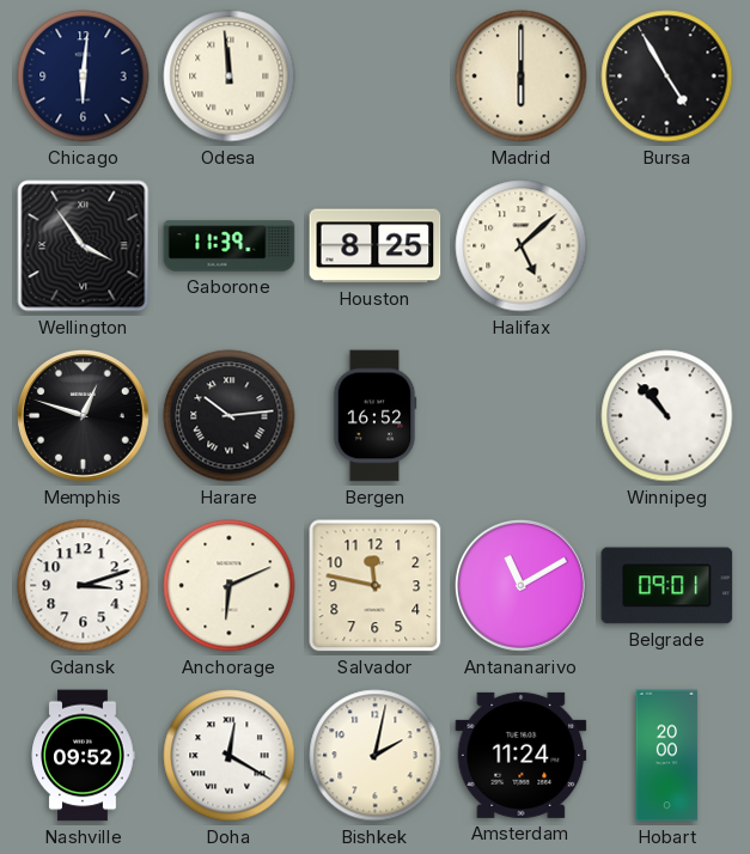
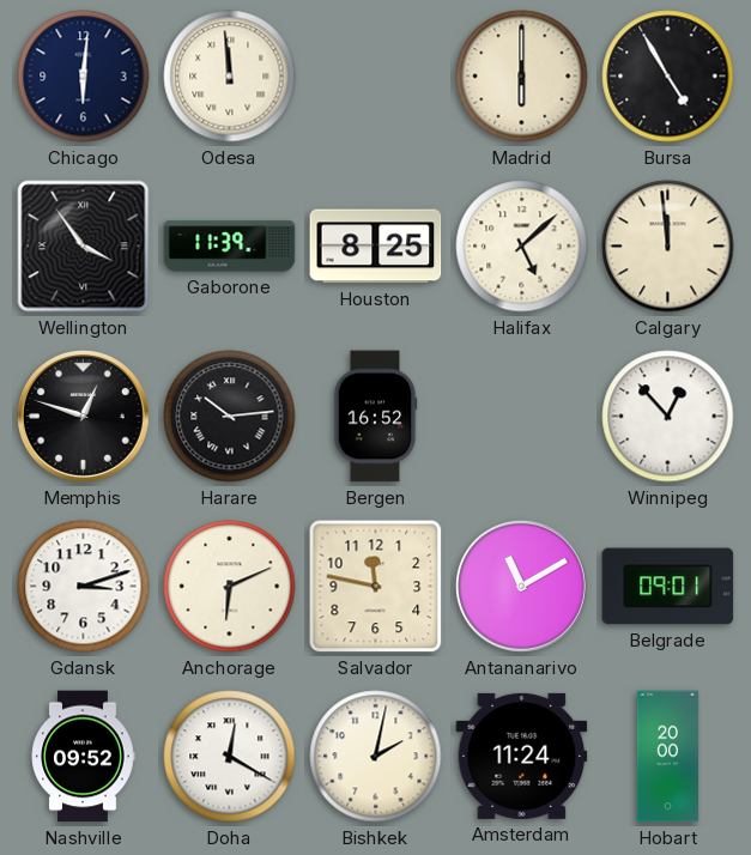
Calgary: none -> 11:59 (668, 247)
Winnipeg: 10:53 -> 12:53 (668, 417)
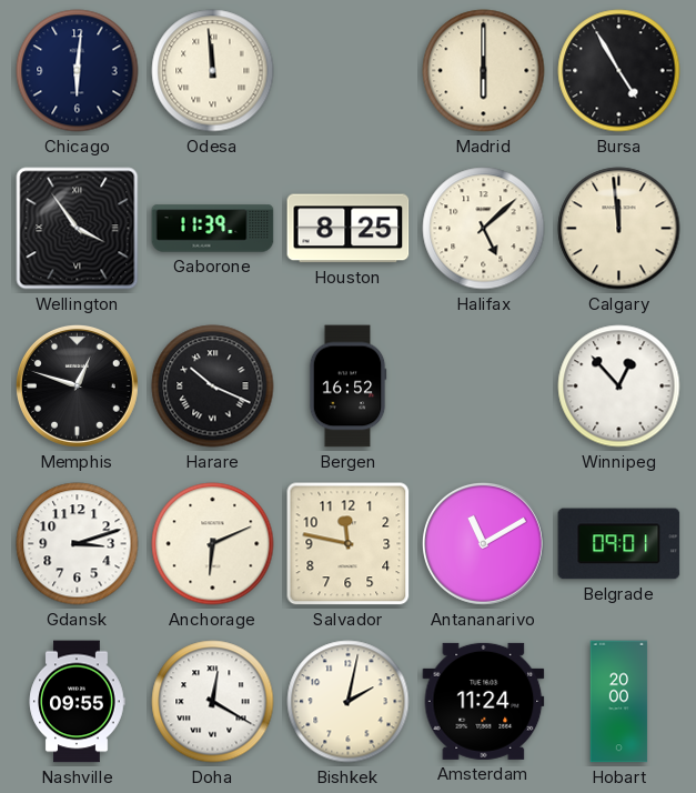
Harare: 10:14 -> 10:19 (213, 387)
Nashville: 09:52 -> 09:55 (77, 702)
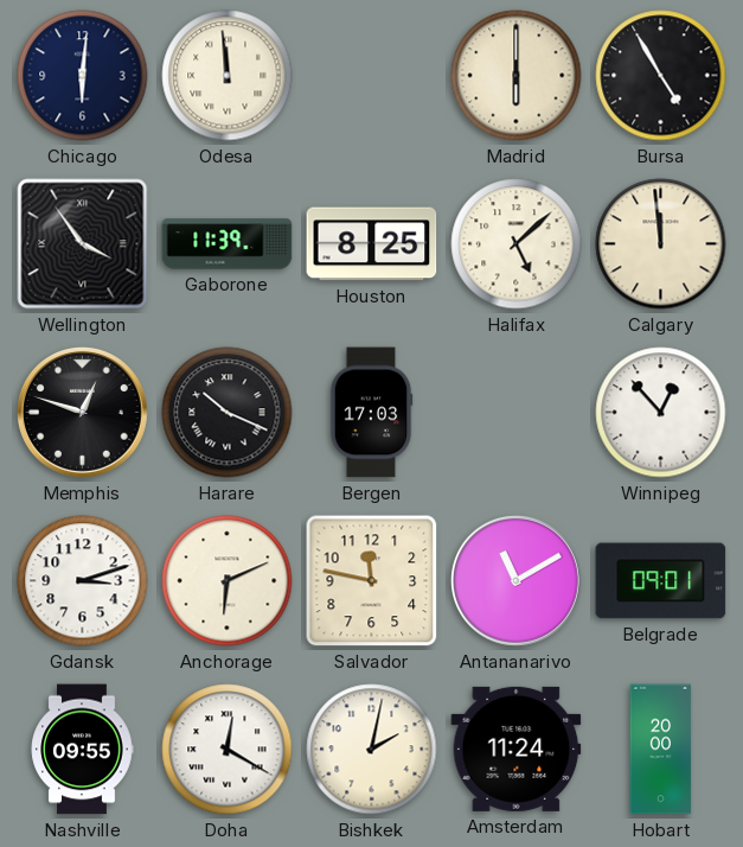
Bergen: 16:52 -> 17:03 (371, 413)
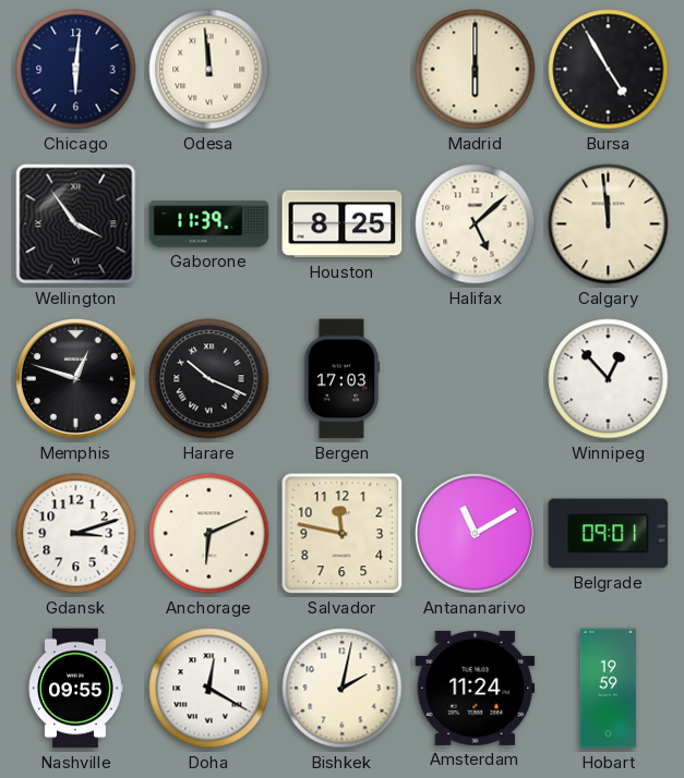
Hobart: 20:00 -> 19:59 (609, 689)
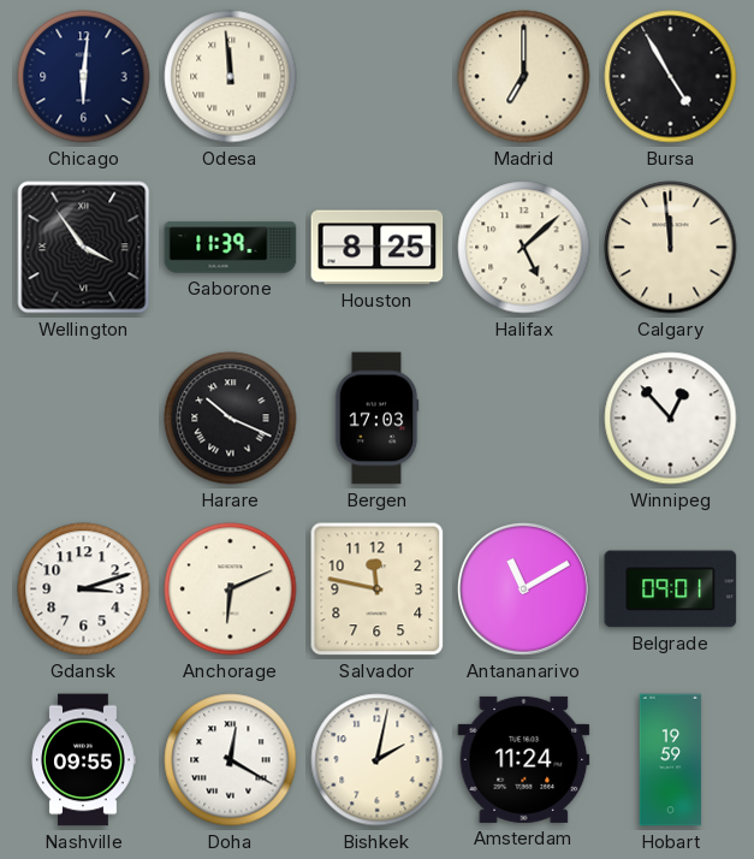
Madrid: 6:00 -> 7:00 (524, 77)
Memphis: 12:48 -> none (75, 378)
